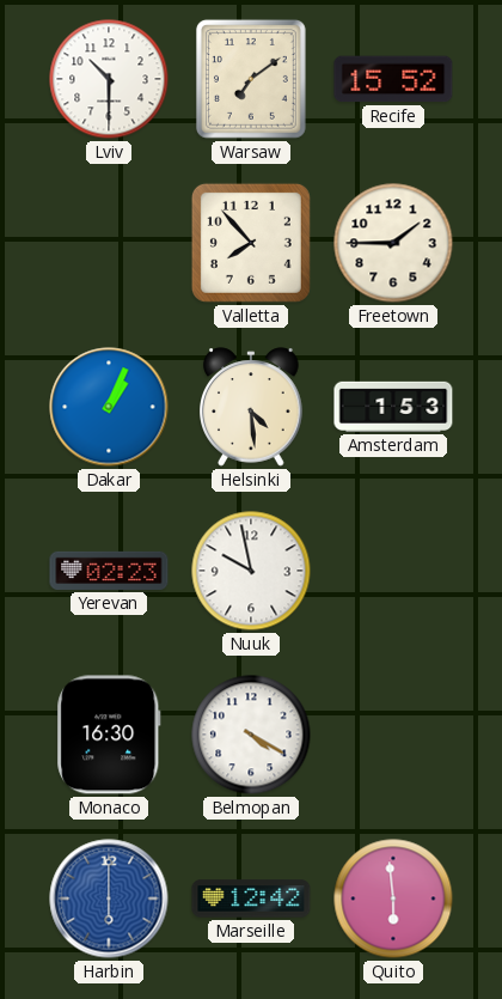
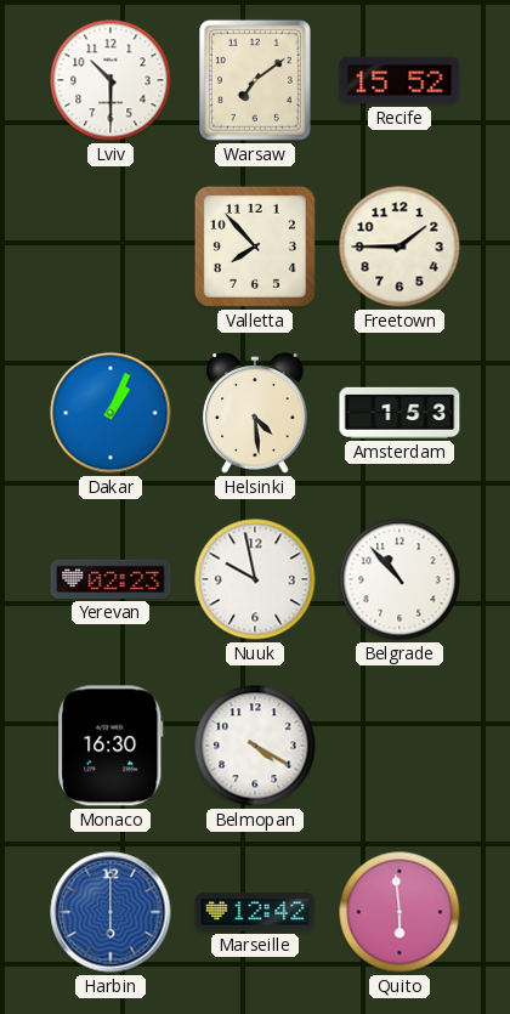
Belgrade: none -> 10:53 (399, 579)
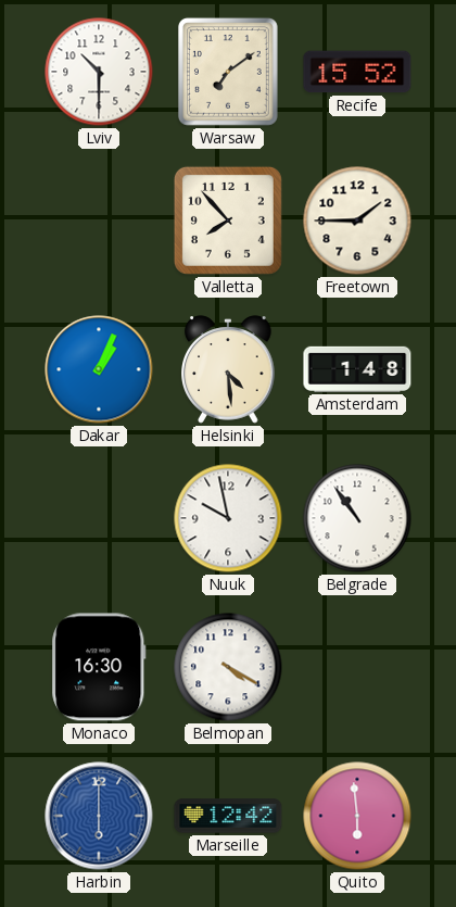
Amsterdam: 1:53 -> 1:48 (357, 369)
Yerevan: 02:23 -> none (110, 579)
Belgrade: 10:53 -> 10:54 (357, 518)
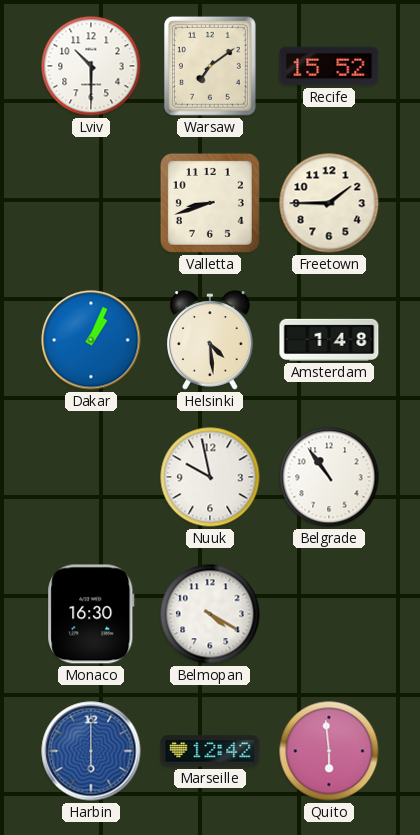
Valletta: 7:53 -> 8:42 (210, 203)
